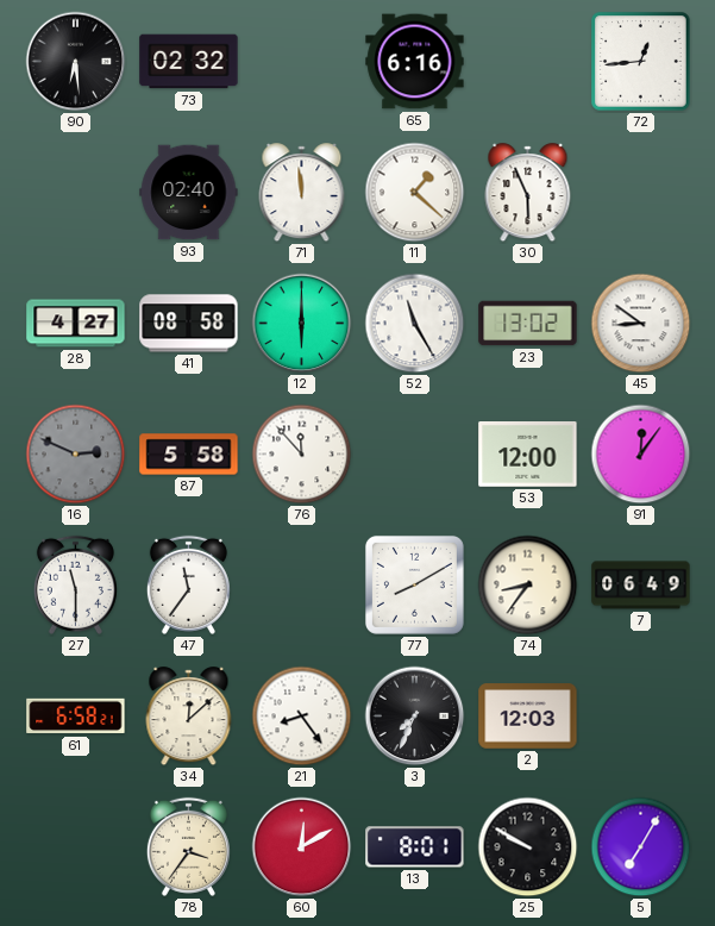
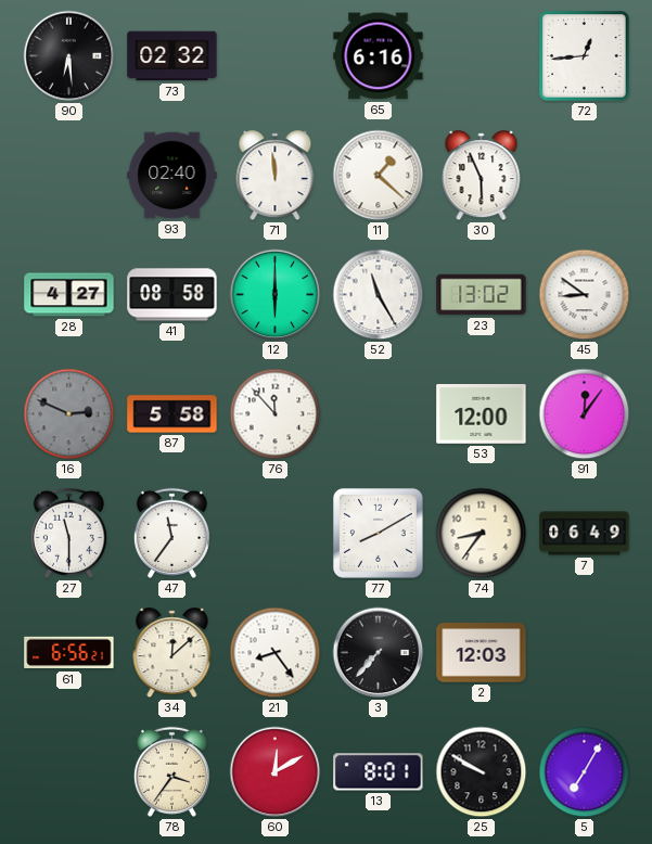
61: 6:58 -> 6:56 (69, 653)
3: 7:34 -> 7:37 (379, 653)
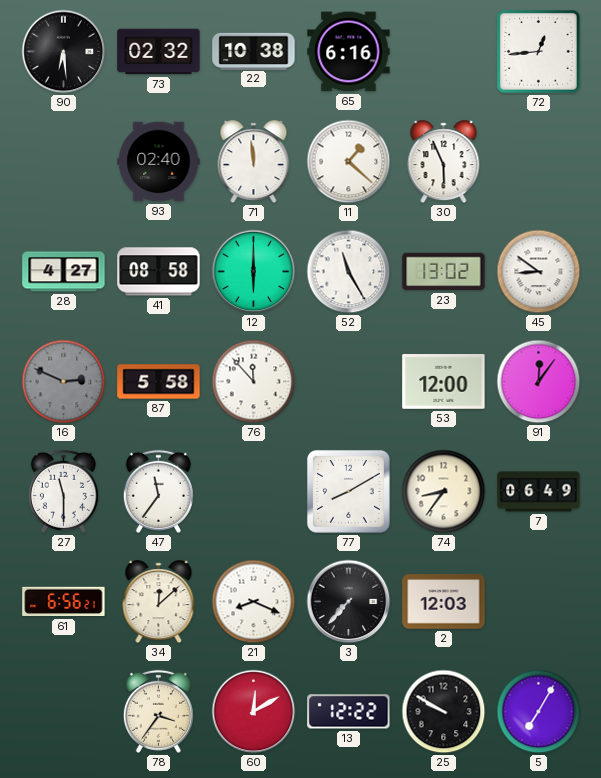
22: none -> 10:38 (254, 51)
21: 8:24 -> 8:19 (254, 602)
13: 8:01 -> 12:22 (349, 712)
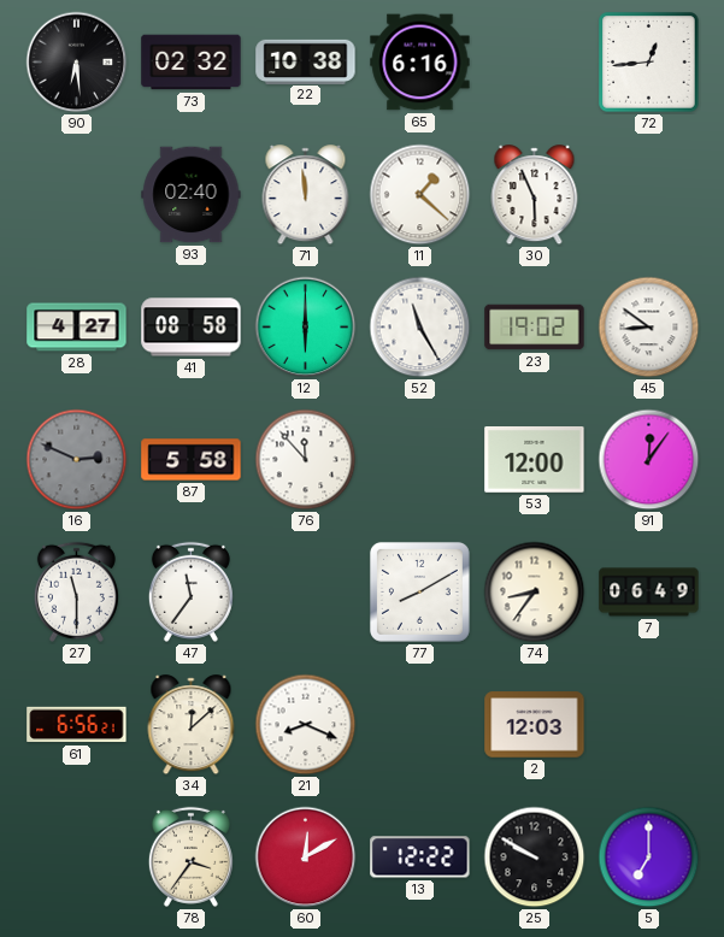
23: 13:02 -> 19:02 (535, 328)
3: 7:37 -> none (349, 602)
5: 7:05 -> 7:00 (649, 858)
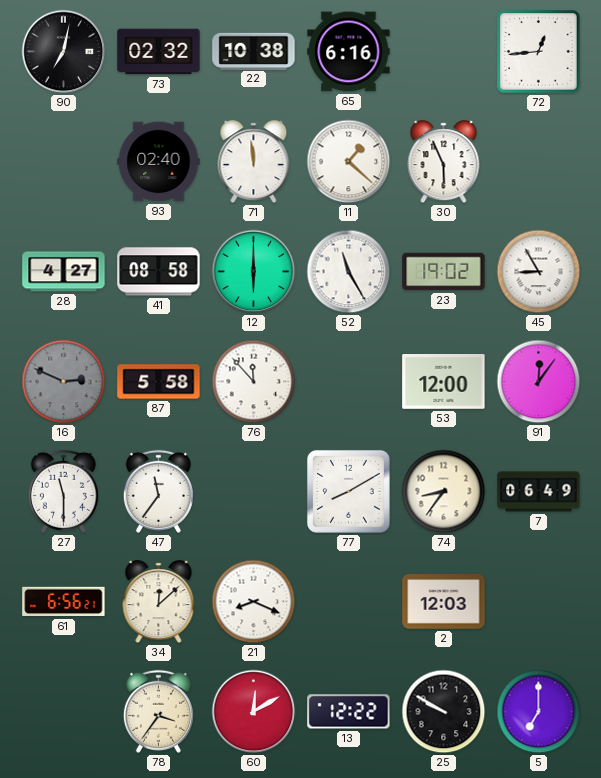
90: 6:29 -> 7:02 (64, 52)
45: 8:51 -> 8:55 (539, 272)
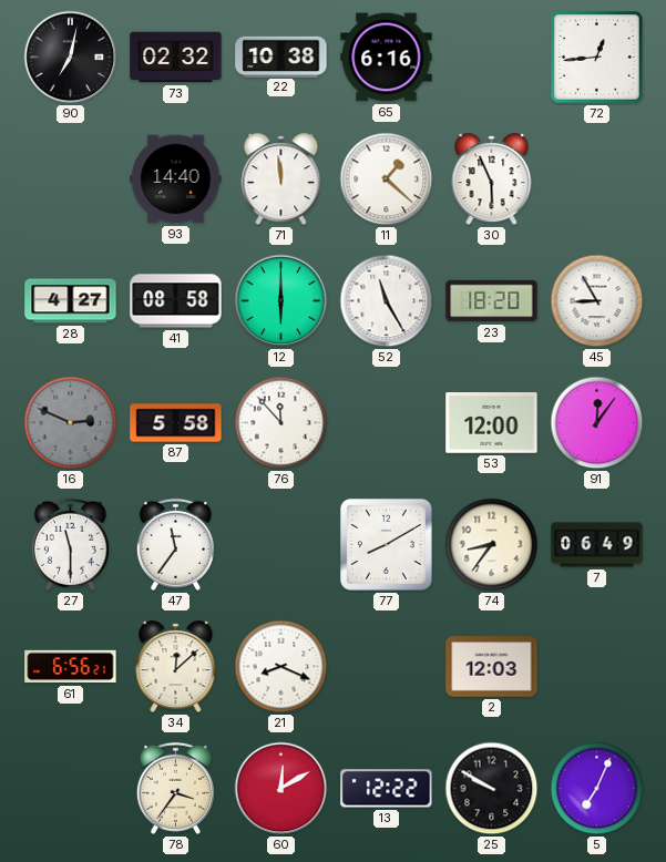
93: 02:40 -> 14:40 (176, 179)
23: 19:02 -> 18:20 (492, 301)
5: 7:00 -> 7:04 (597, 789)
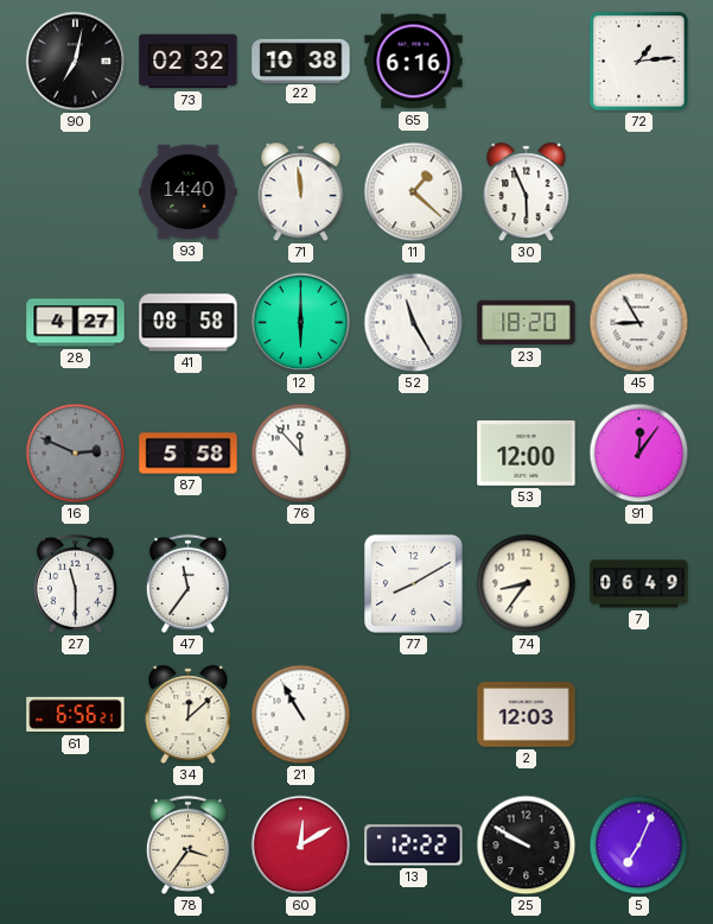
72: 12:44 -> 1:14 (639, 62)
21: 8:19 -> 10:55 (301, 715)
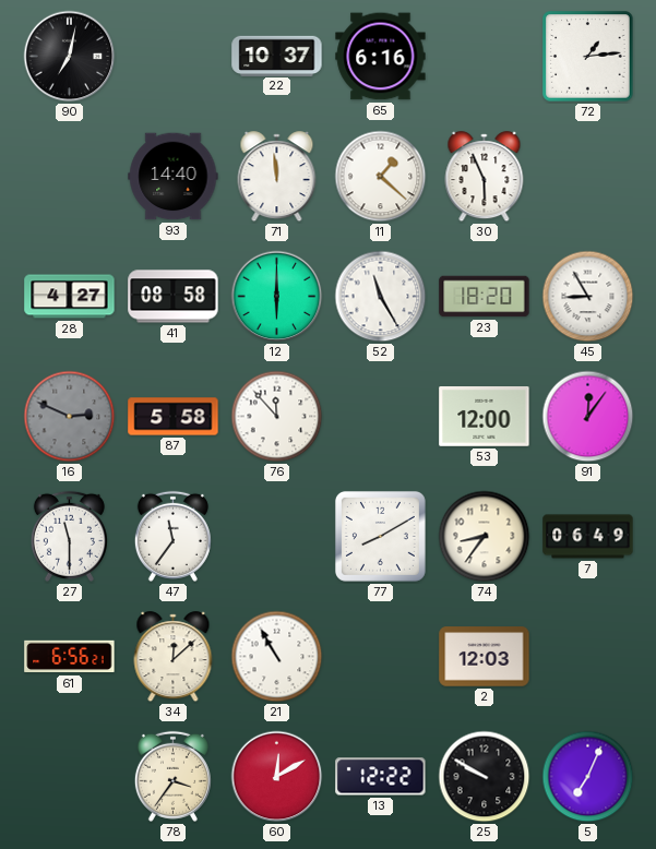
73: 02:32 -> none (189, 62)
22: 10:38 -> 10:37 (277, 56)
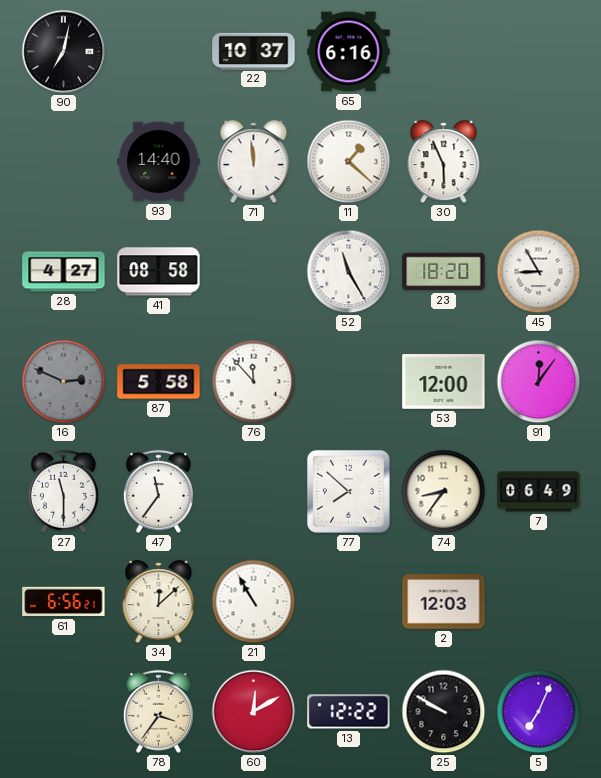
72: 1:14 -> none (588, 57)
12: 6:00 -> none (277, 297)
77: 8:10 -> 7:52 (348, 491)
